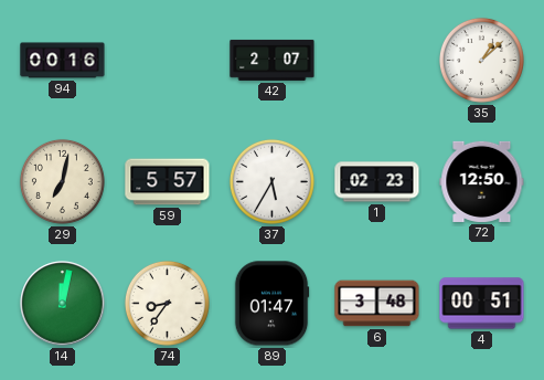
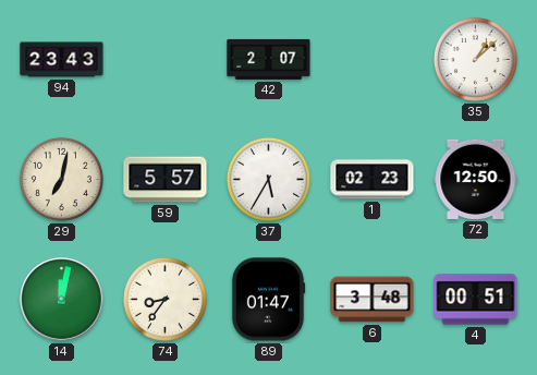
94: 00:16 -> 23:43 (62, 60)
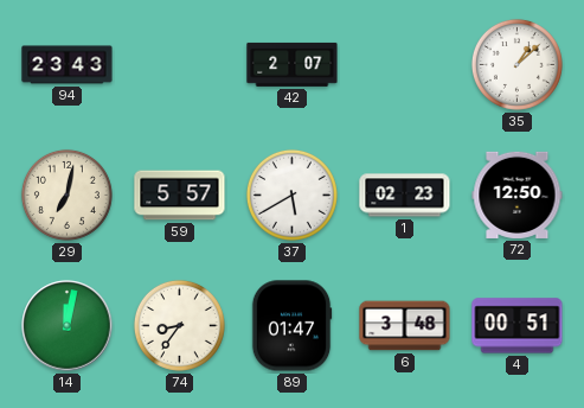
37: 5:35 -> 5:40 (291, 195)
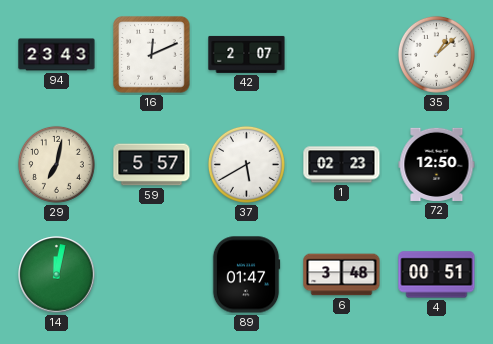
16: none -> 12:11 (152, 55)
74: 8:36 -> none (179, 325)
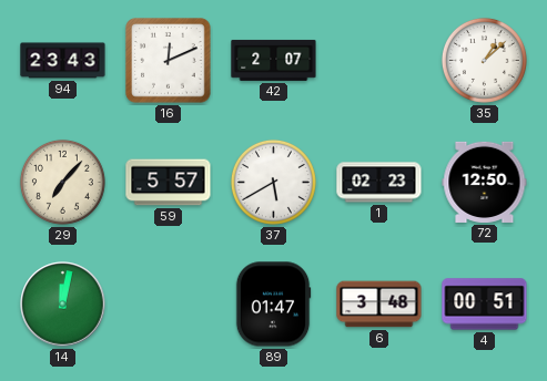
29: 7:02 -> 7:07 (62, 182)
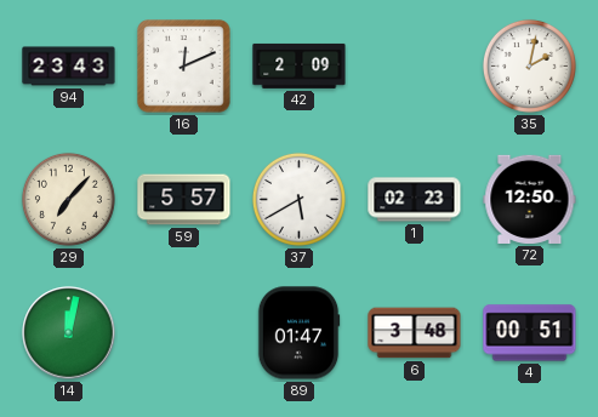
42: 2:07 -> 2:09 (300, 65)
35: 1:08 -> 2:02 (529, 65)
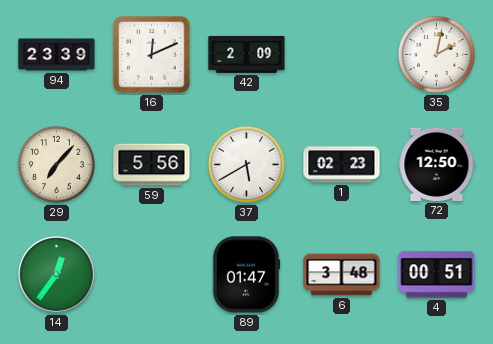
94: 23:43 -> 23:39 (57, 55)
59: 5:57 -> 5:56 (152, 165)
14: 12:02 -> 12:36 (57, 275)
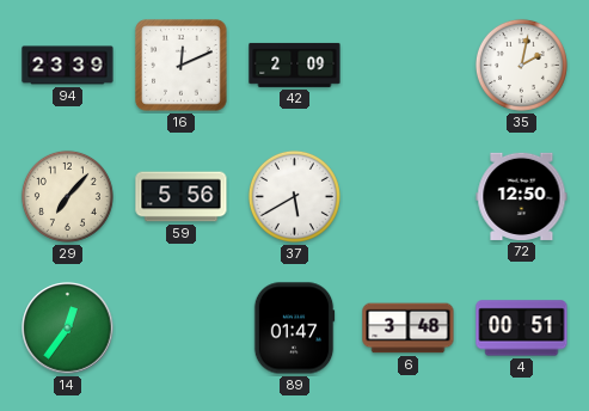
1: 02:23 -> none (342, 165)
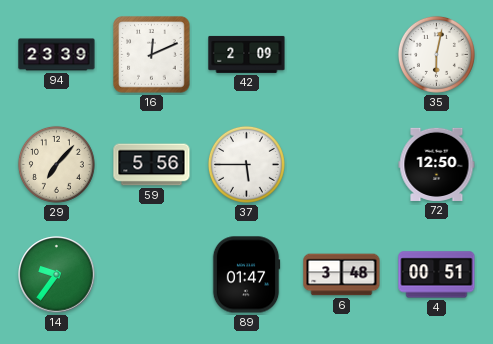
35: 2:02 -> 6:02 (436, 54)
37: 5:40 -> 5:45 (246, 164)
14: 12:36 -> 9:36 (57, 275)
